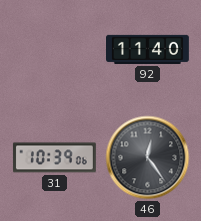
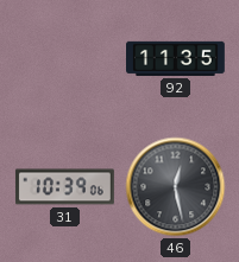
92: 11:40 -> 11:35 (176, 58)
46: 12:24 -> 12:28 (176, 187)
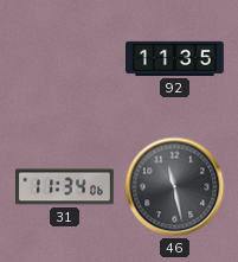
31: 10:39 -> 11:34 (64, 187)
46: 12:28 -> 11:28 (175, 187)
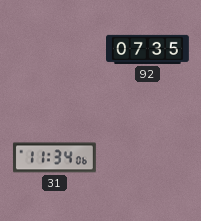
92: 11:35 -> 07:35 (148, 49)
46: 11:28 -> none (175, 187)
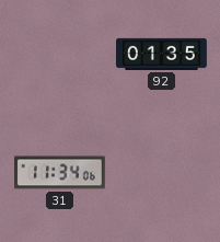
92: 07:35 -> 01:35 (162, 54)
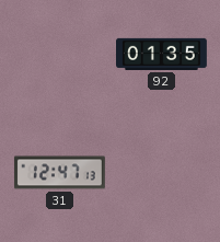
31: 11:34 -> 12:47 (59, 173)
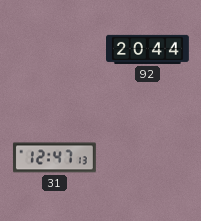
92: 01:35 -> 20:44 (148, 49)
